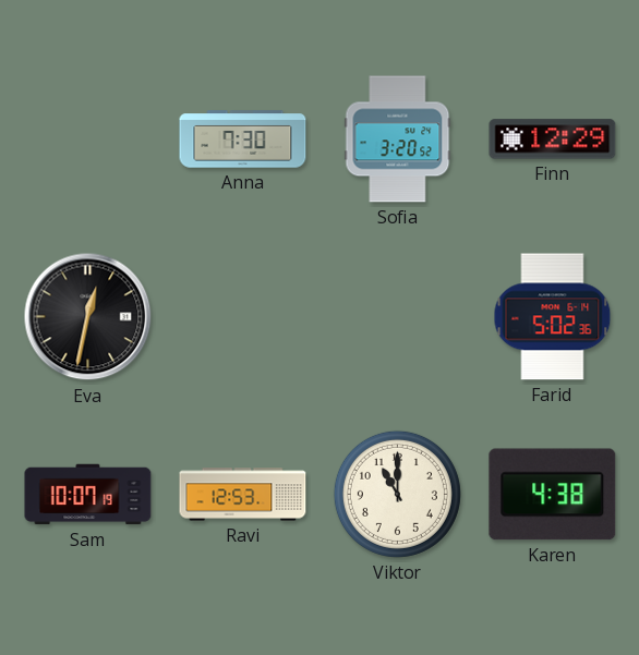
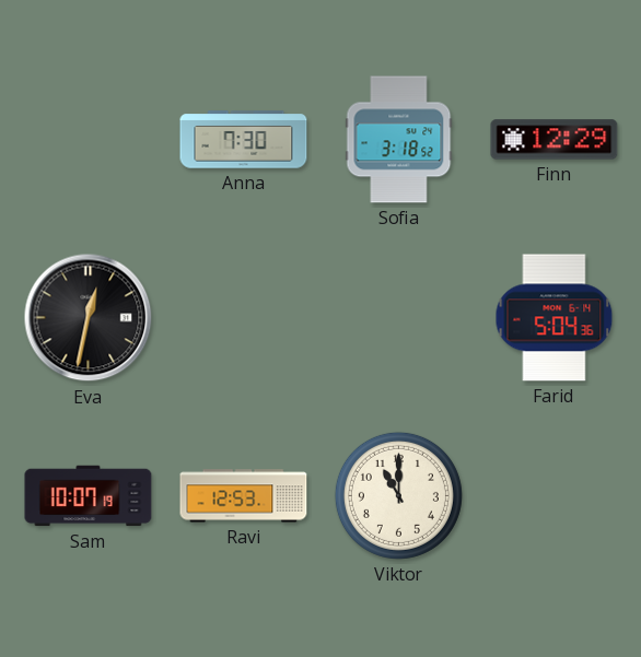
Sofia: 3:20 -> 3:18 (399, 140)
Farid: 5:02 -> 5:04 (555, 318)
Karen: 4:38 -> none (553, 495)
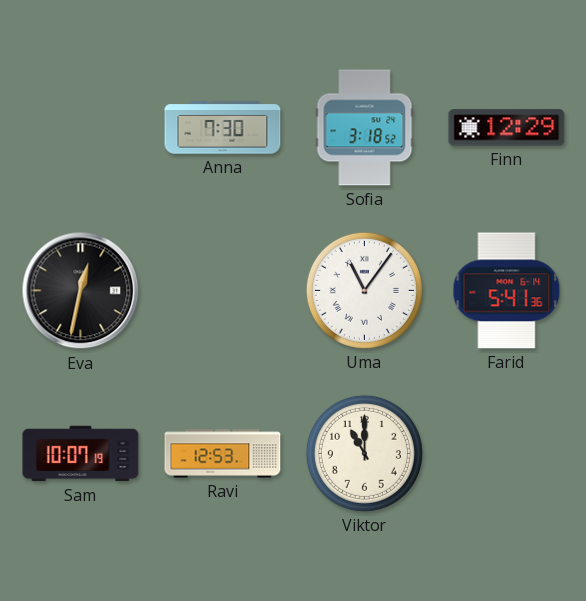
Uma: none -> 11:06 (364, 290)
Farid: 5:04 -> 5:41 (507, 291)
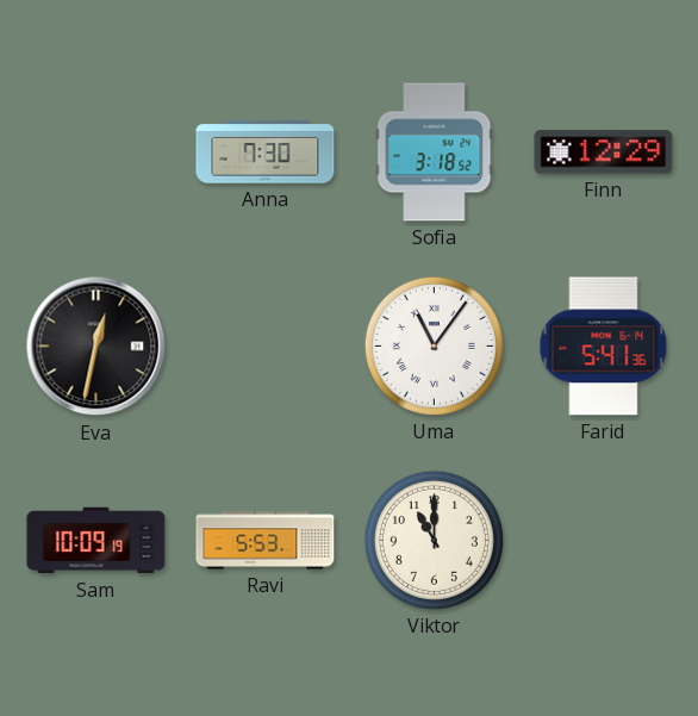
Sam: 10:07 -> 10:09 (96, 541)
Ravi: 12:53 -> 5:53 (266, 541)
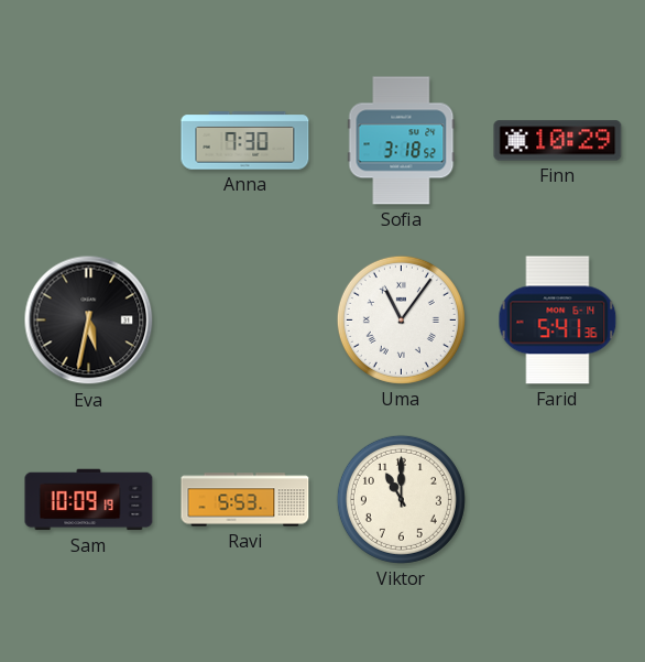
Finn: 12:29 -> 10:29 (558, 141)
Eva: 12:32 -> 5:32 (89, 321)
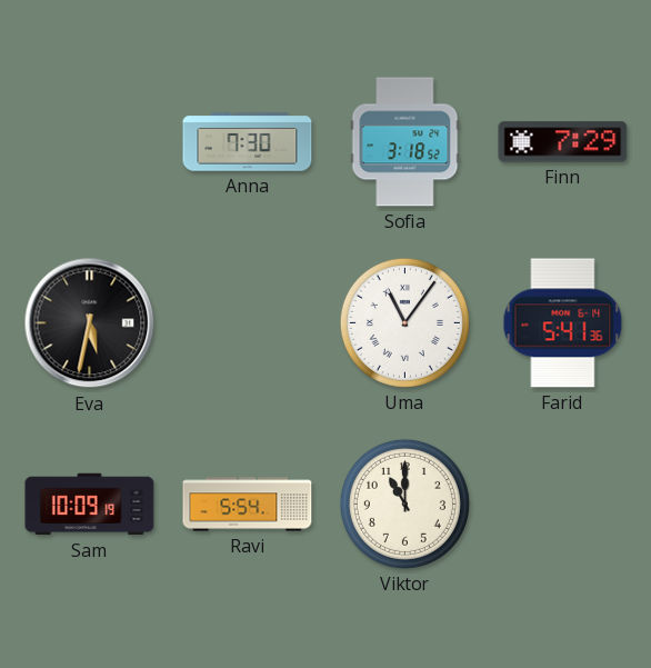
Finn: 10:29 -> 7:29 (563, 142)
Ravi: 5:53 -> 5:54 (248, 505)
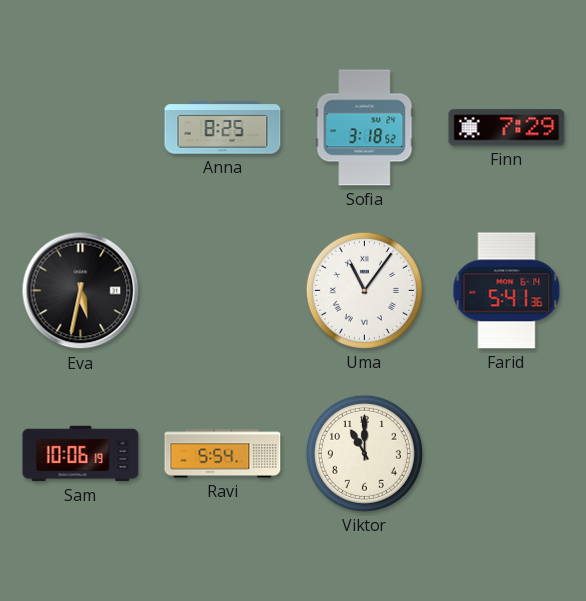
Anna: 7:30 -> 8:25 (223, 128)
Sam: 10:09 -> 10:06 (81, 454)
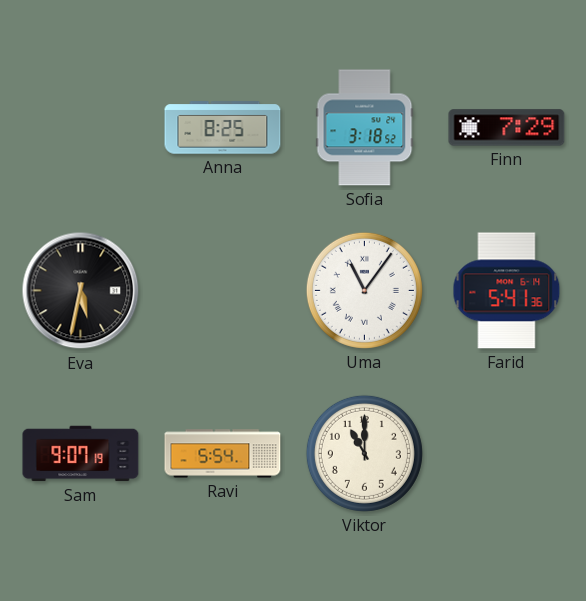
Sam: 10:06 -> 9:07 (81, 454)
